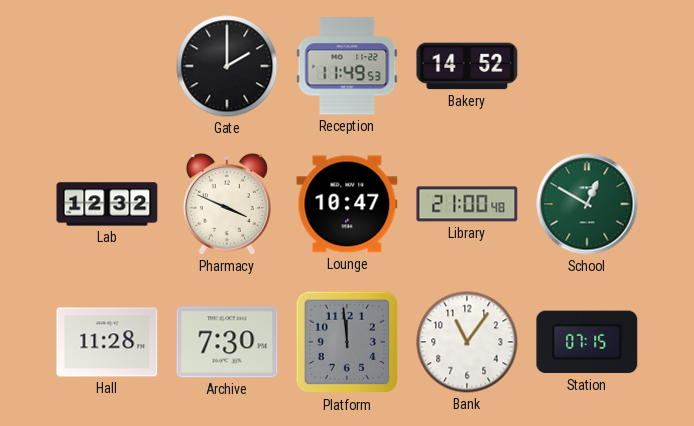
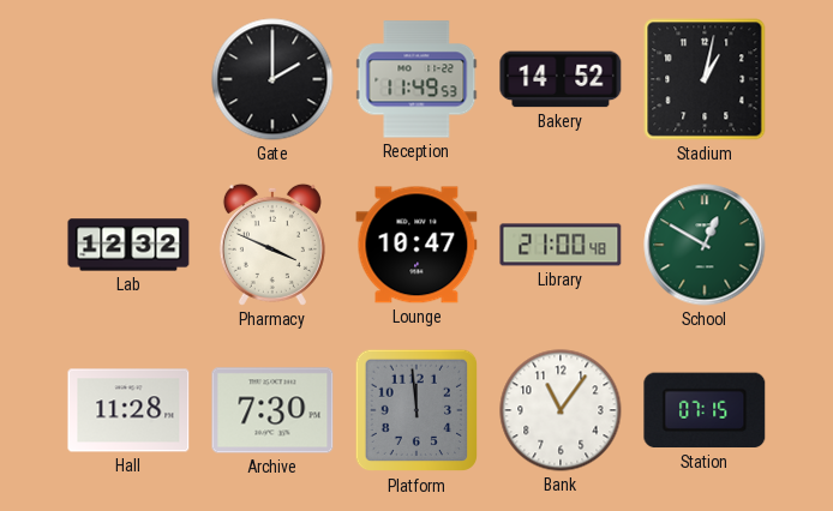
Stadium: none -> 1:02 (705, 79)
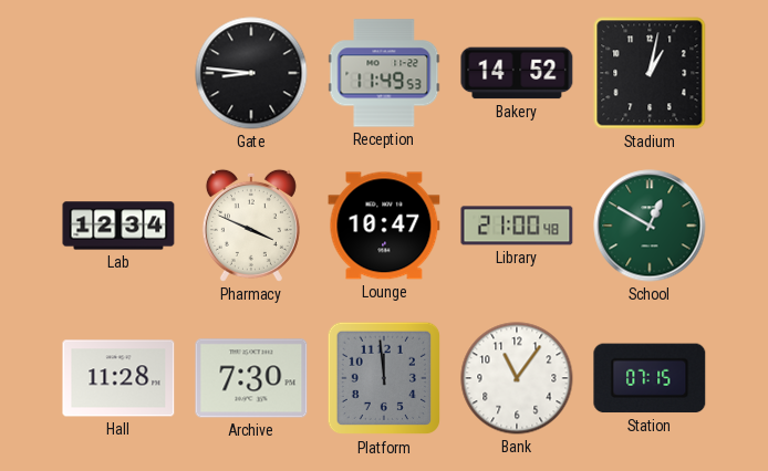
Gate: 2:00 -> 8:46 (251, 73)
Lab: 12:32 -> 12:34 (118, 226)
